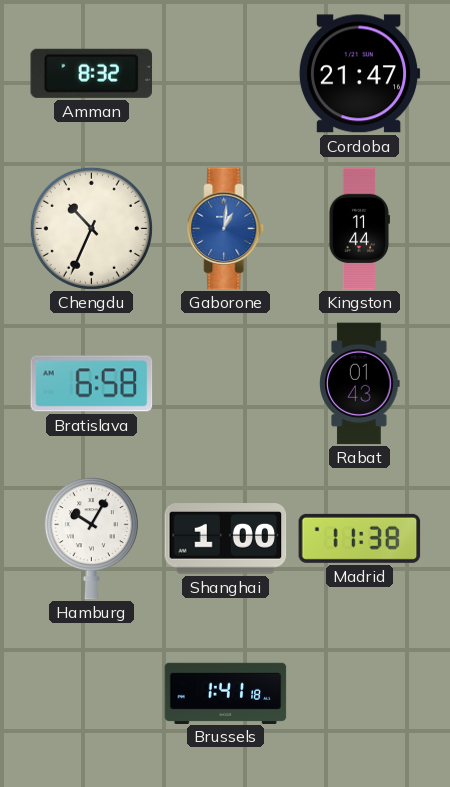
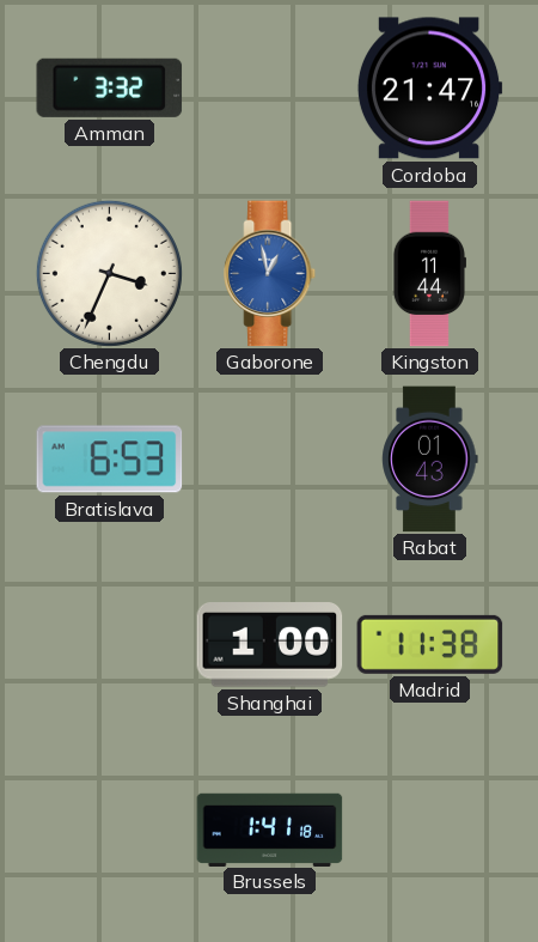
Amman: 8:32 -> 3:32 (110, 87)
Chengdu: 10:34 -> 3:34 (109, 273)
Gaborone: 1:01 -> 12:58 (270, 274)
Bratislava: 6:58 -> 6:53 (110, 460)
Hamburg: 10:05 -> none (91, 539)
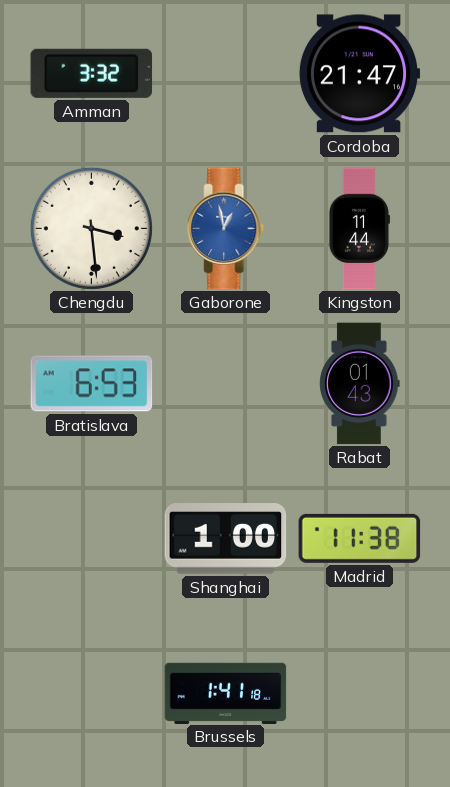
Chengdu: 3:34 -> 3:29 (91, 228)
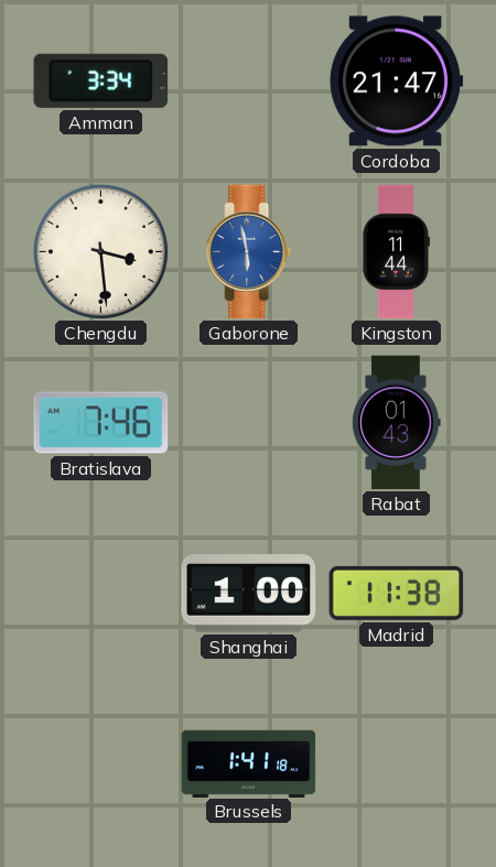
Amman: 3:32 -> 3:34 (101, 80)
Gaborone: 12:58 -> 5:58 (249, 252)
Bratislava: 6:53 -> 7:46 (101, 423)
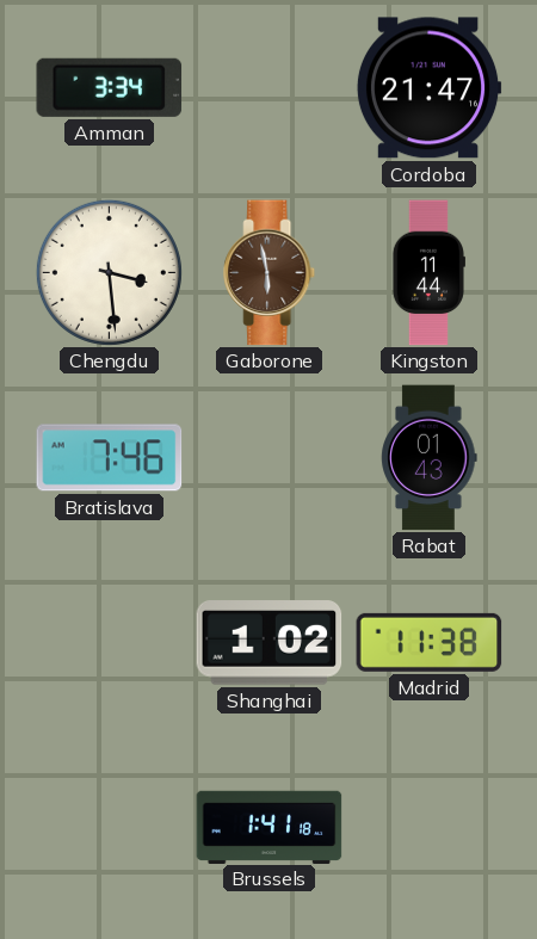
Gaborone dial: blue -> brown (270, 273)
Shanghai: 1:00 -> 1:02 (270, 643)
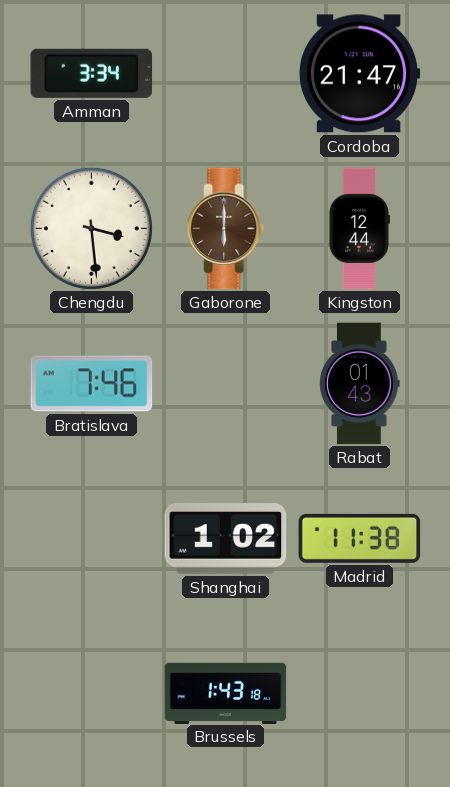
Gaborone: 5:58 -> 6:00 (226, 229)
Kingston: 11:44 -> 12:44 (359, 229)
Brussels: 1:41 -> 1:43 (226, 693)
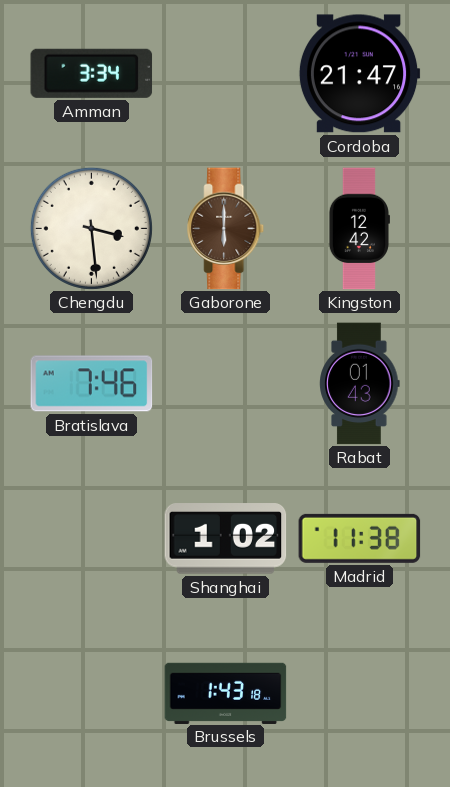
Kingston: 12:44 -> 12:42 (359, 229)
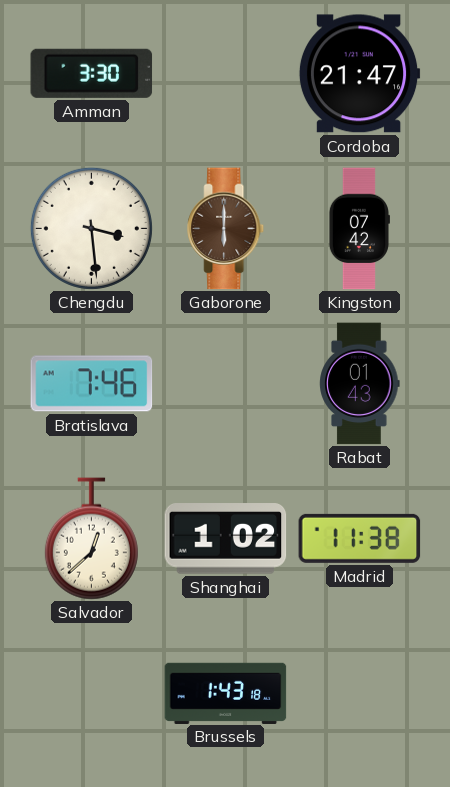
Amman: 3:34 -> 3:30 (92, 73)
Kingston: 12:42 -> 07:42 (359, 229)
Salvador: none -> 12:38 (91, 539)
